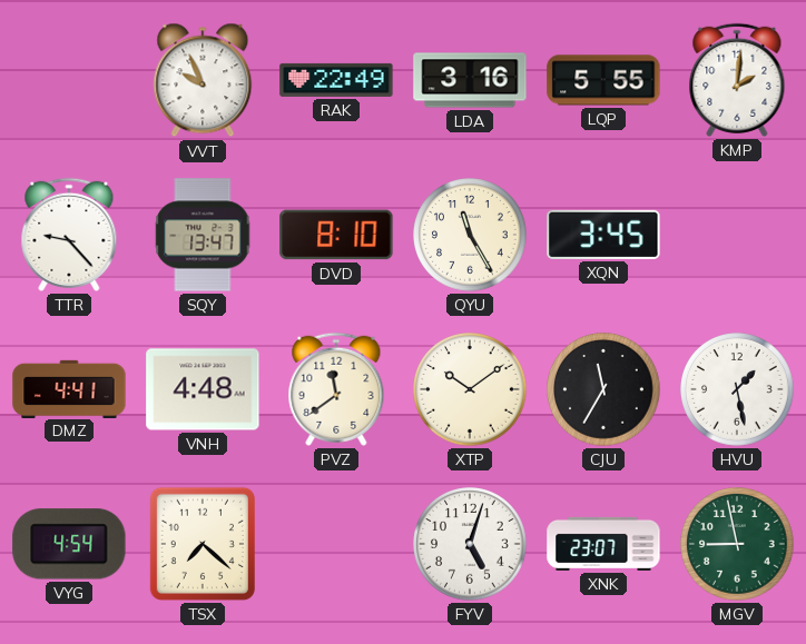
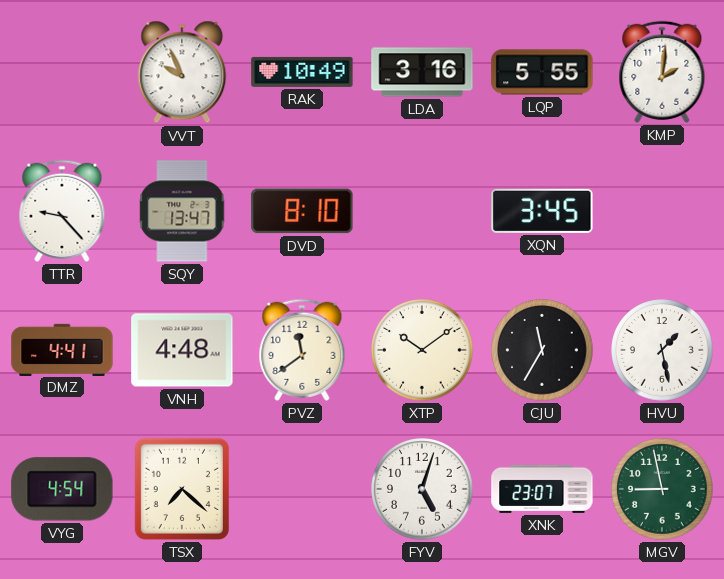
RAK: 22:49 -> 10:49 (302, 72)
QYU: 11:25 -> none (470, 235)
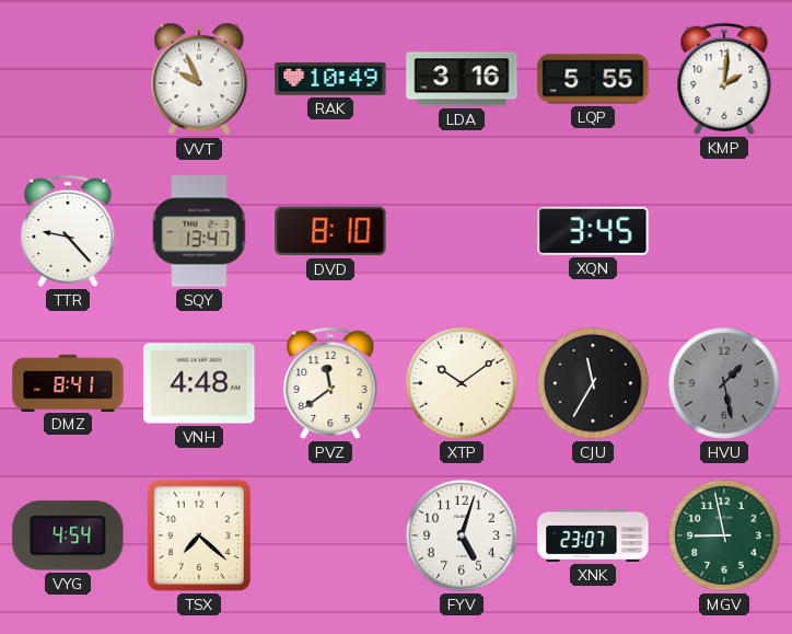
DMZ: 4:41 -> 8:41 (68, 382)
HVU dial: white -> grey (724, 383)
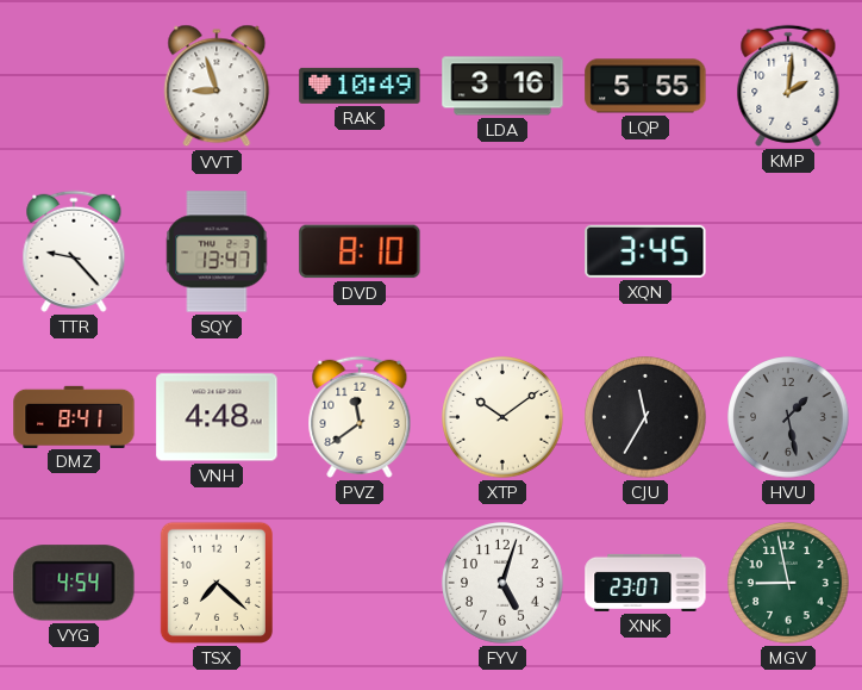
VVT: 9:56 -> 8:57 (217, 86)
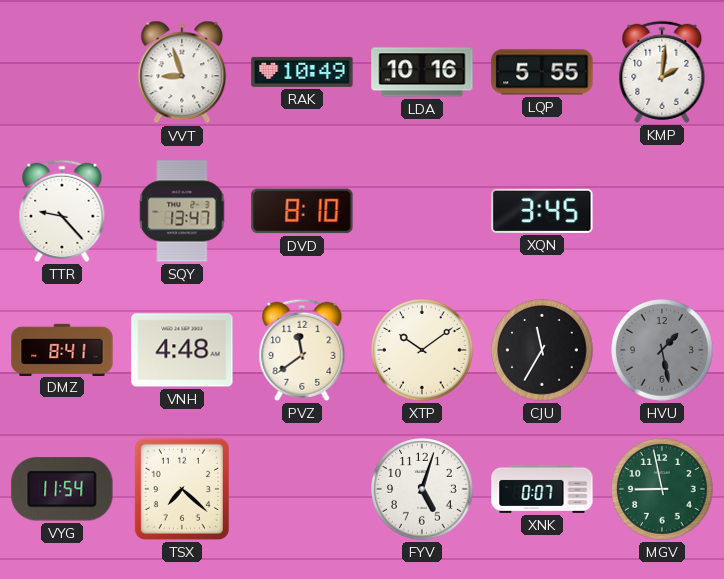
LDA: 3:16 -> 10:16 (422, 72)
VYG: 4:54 -> 11:54 (62, 489)
XNK: 23:07 -> 0:07 (542, 489)
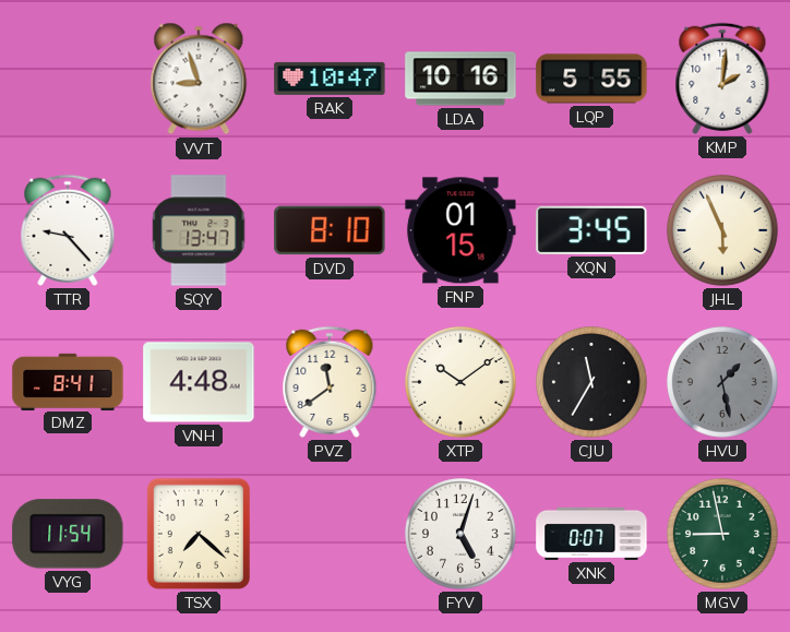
RAK: 10:49 -> 10:47 (330, 79)
FNP: none -> 01:15 (460, 230)
JHL: none -> 5:56 (722, 230)
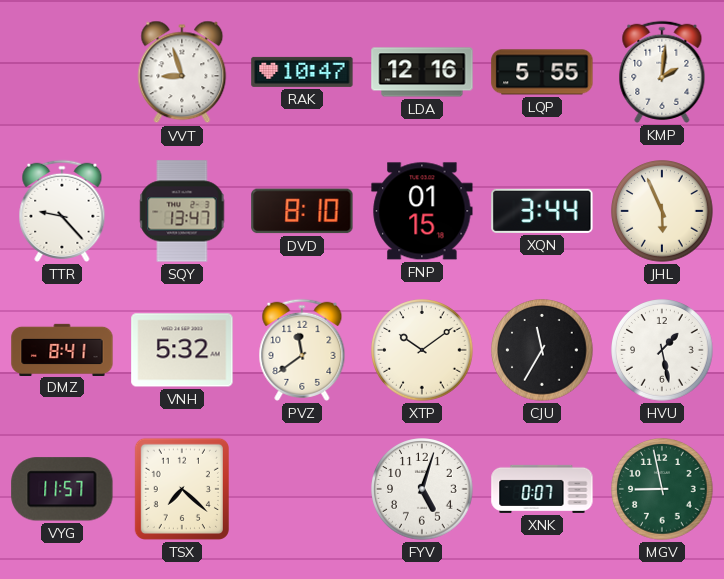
LDA: 10:16 -> 12:16 (422, 72)
XQN: 3:45 -> 3:44 (542, 211)
VNH: 4:48 -> 5:32 (182, 350)
HVU dial: grey -> white (662, 350)
VYG: 11:54 -> 11:57 (62, 489)
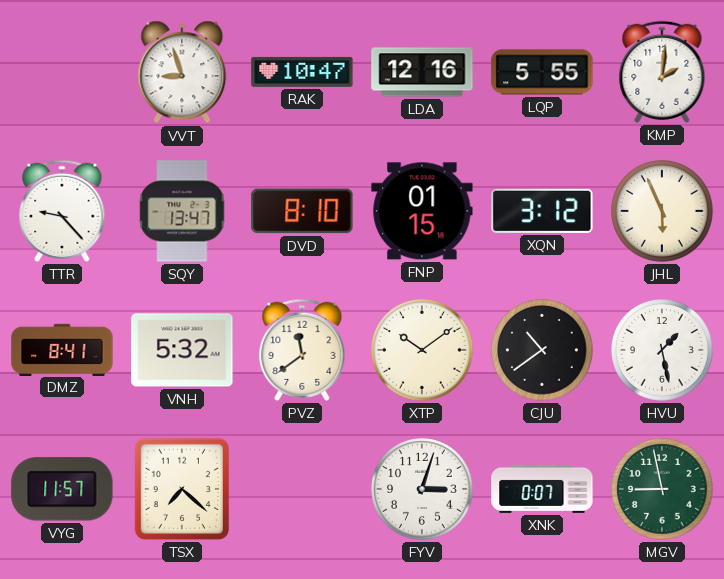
XQN: 3:44 -> 3:12 (542, 211)
CJU: 11:35 -> 10:39 (542, 350)
FYV: 5:03 -> 3:03 (422, 489)
